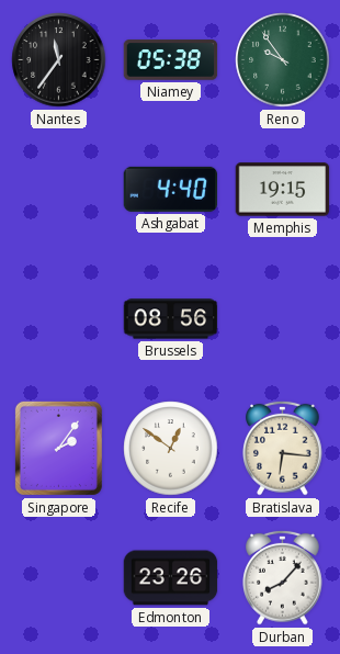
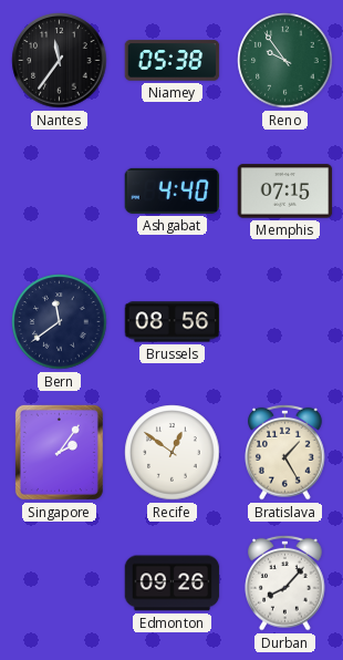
Memphis: 19:15 -> 07:15 (285, 192)
Bern: none -> 11:39 (60, 322)
Bratislava: 6:16 -> 1:25 (285, 452)
Edmonton: 23:26 -> 09:26 (173, 584)
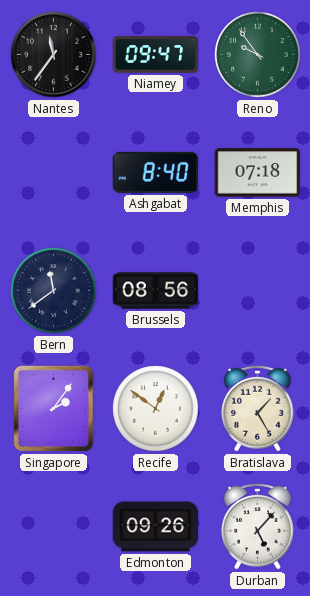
Niamey: 05:38 -> 09:47 (156, 55)
Ashgabat: 4:40 -> 8:40 (156, 172)
Memphis: 07:15 -> 07:18 (258, 173)
Durban: 8:07 -> 5:07 (258, 526)
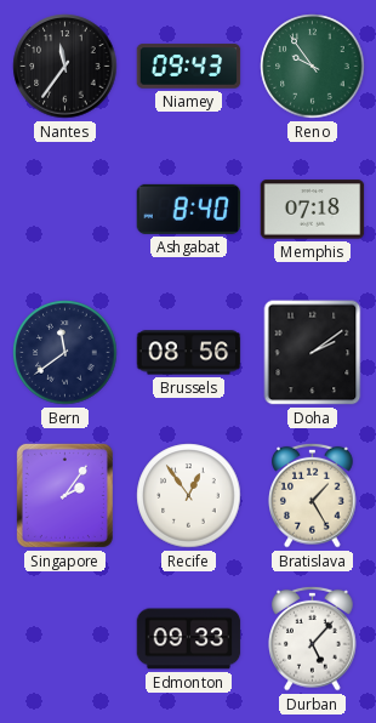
Niamey: 09:47 -> 09:43 (189, 67)
Doha: none -> 2:09 (313, 353)
Recife: 12:51 -> 12:54 (189, 496)
Edmonton: 09:26 -> 09:33 (189, 639)
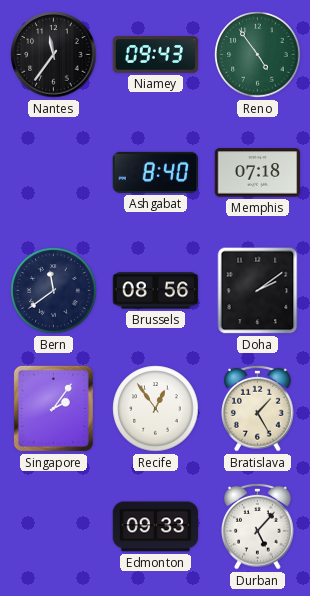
Reno: 9:54 -> 4:54 (258, 55)
